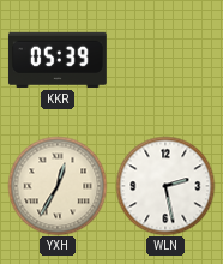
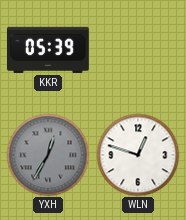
YXH dial: cream -> grey (48, 155)
WLN: 2:28 -> 12:48 (138, 155)
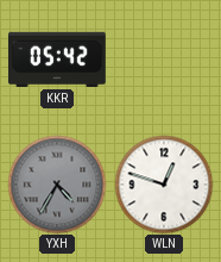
KKR: 05:39 -> 05:42 (57, 60)
YXH: 12:35 -> 4:35 (57, 185)
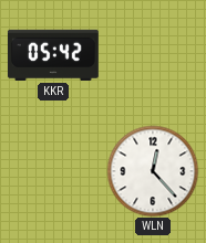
YXH: 4:35 -> none (57, 185)
WLN: 12:48 -> 12:23 (153, 171)
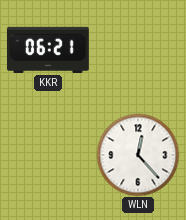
KKR: 05:42 -> 06:21 (48, 50)
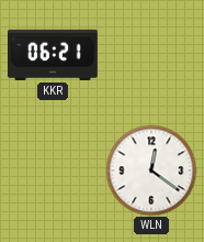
WLN: 12:23 -> 12:21 (151, 170)
